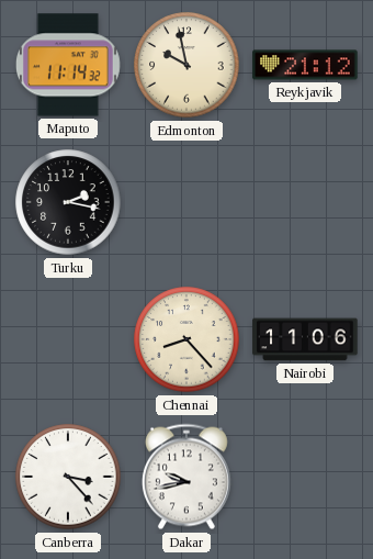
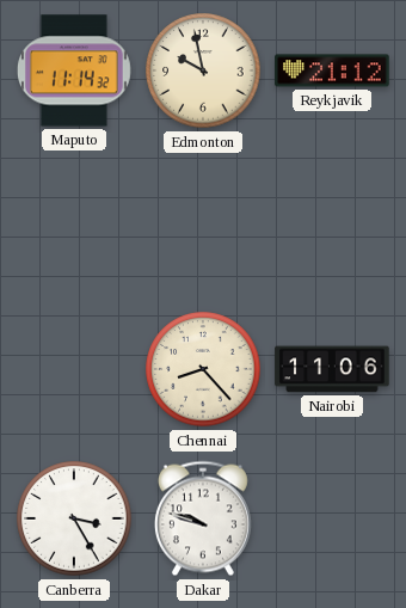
Turku: 2:17 -> none (68, 202)
Canberra: 3:23 -> 3:25 (74, 518)
Dakar: 9:43 -> 9:48 (203, 518)
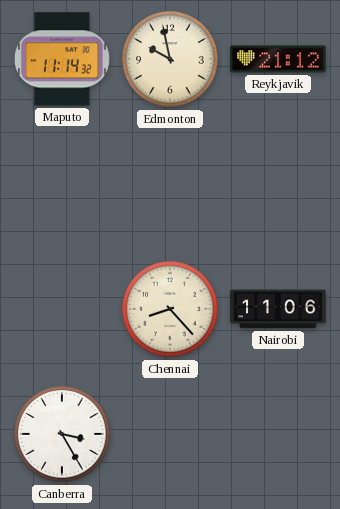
Dakar: 9:48 -> none (203, 518)
